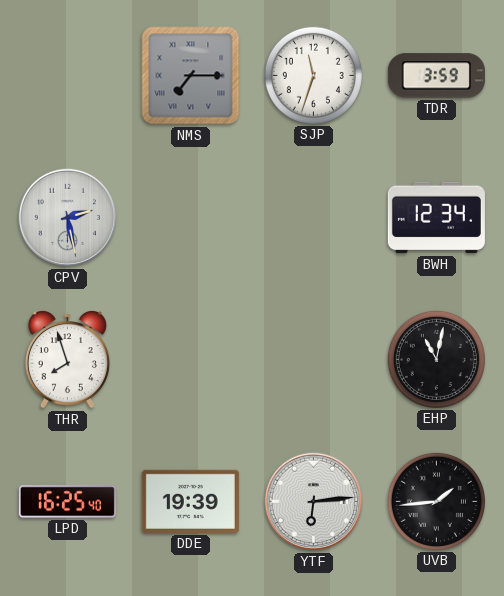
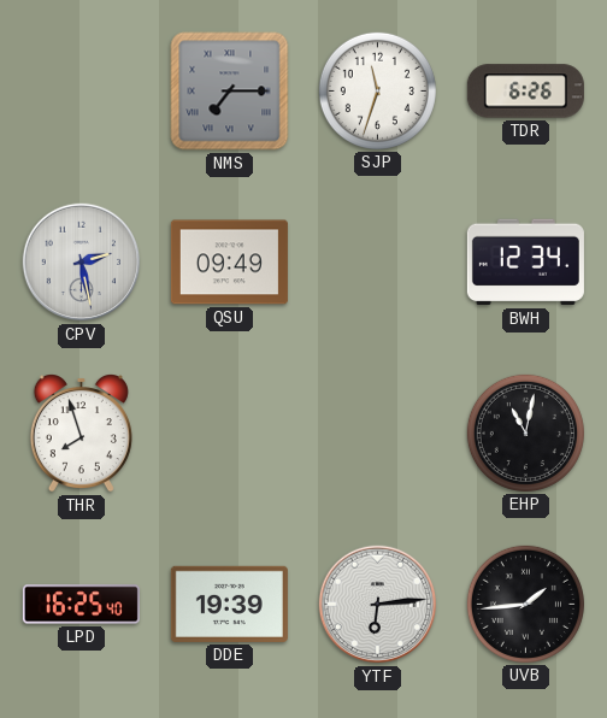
TDR: 3:59 -> 6:26 (525, 92)
QSU: none -> 09:49 (229, 263)
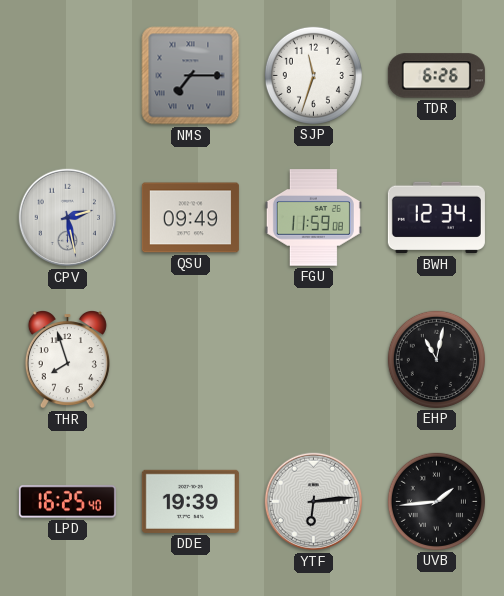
FGU: none -> 11:59 (313, 218)
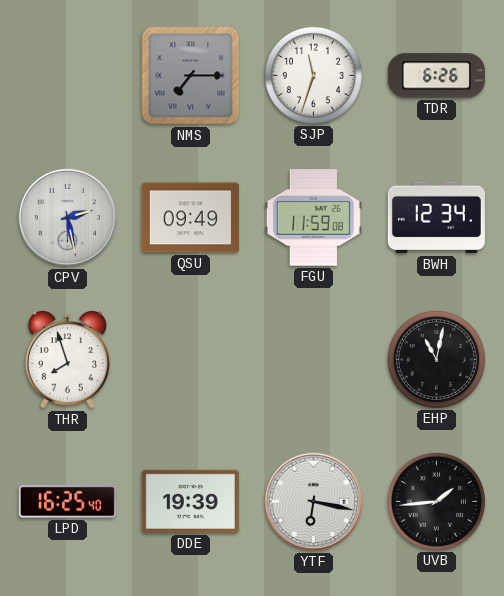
YTF: 6:14 -> 6:17 (314, 502)
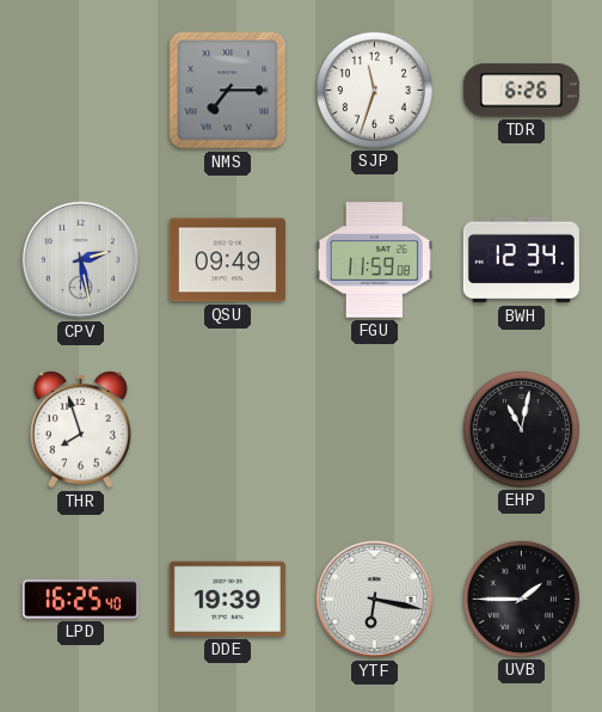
UVB: 1:44 -> 1:45 (521, 599)
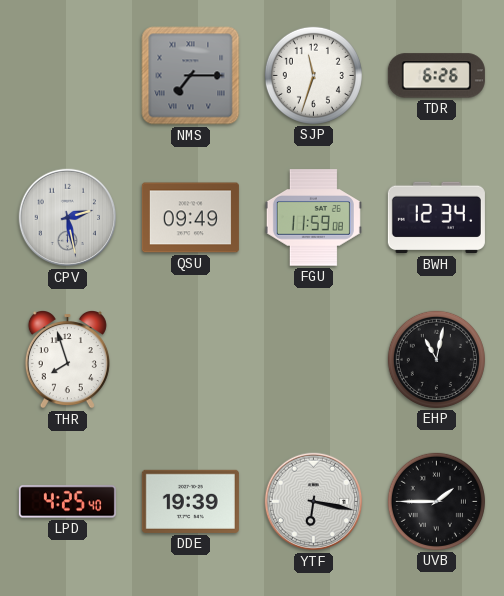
LPD: 16:25 -> 4:25 (67, 502)
